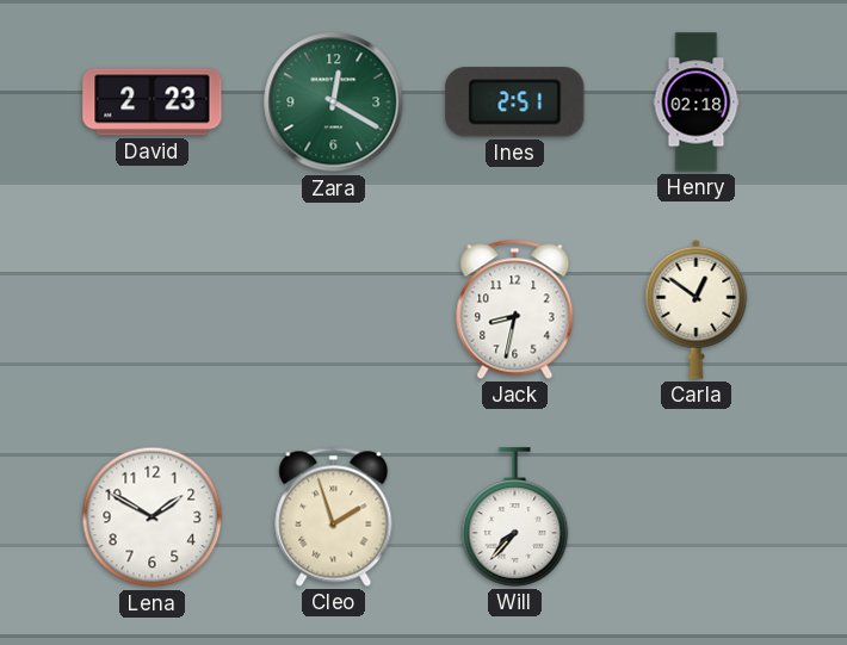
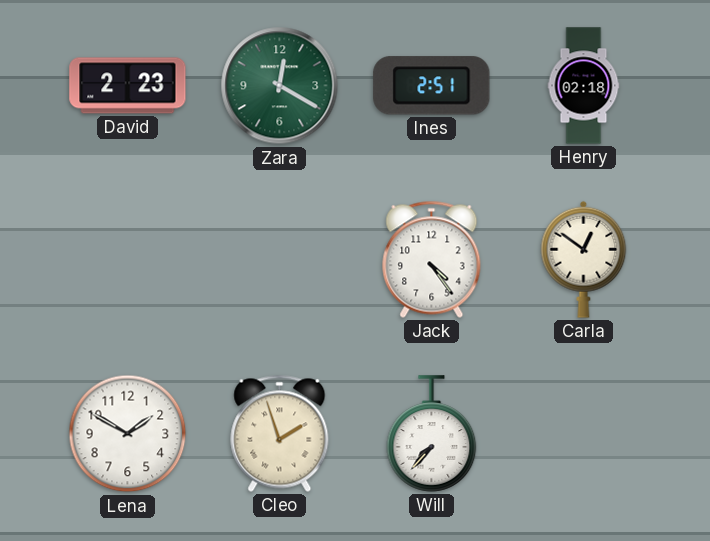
Jack: 8:32 -> 4:24 (432, 259)
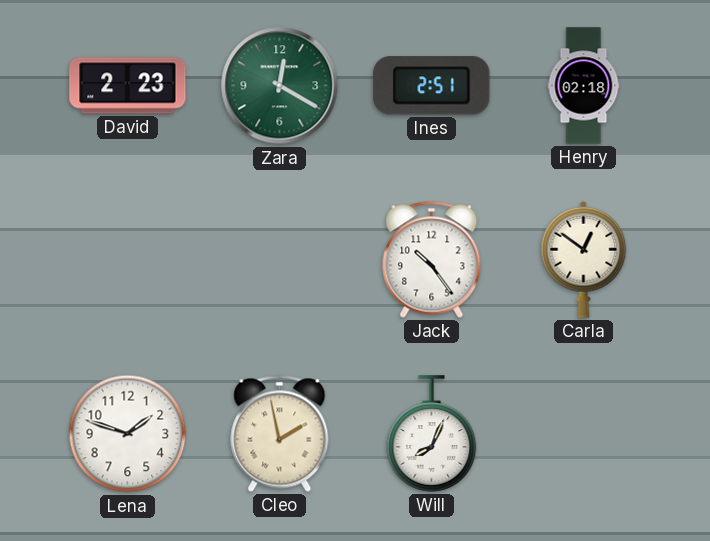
Jack: 4:24 -> 10:24 (432, 259)
Lena: 1:50 -> 1:48 (128, 434)
Cleo: 1:57 -> 1:58 (280, 433)
Will: 7:37 -> 8:04 (432, 434)
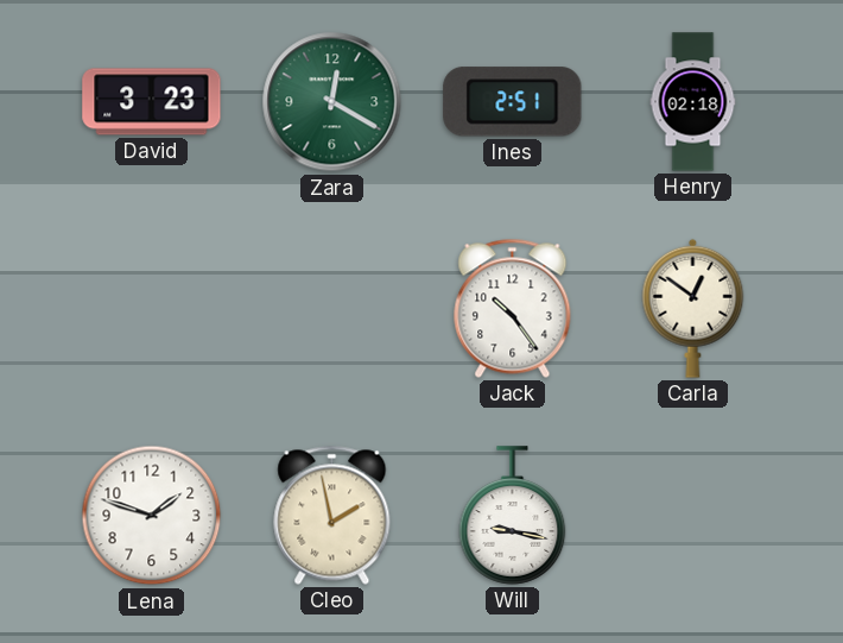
David: 2:23 -> 3:23 (152, 102)
Will: 8:04 -> 9:17 (513, 516)
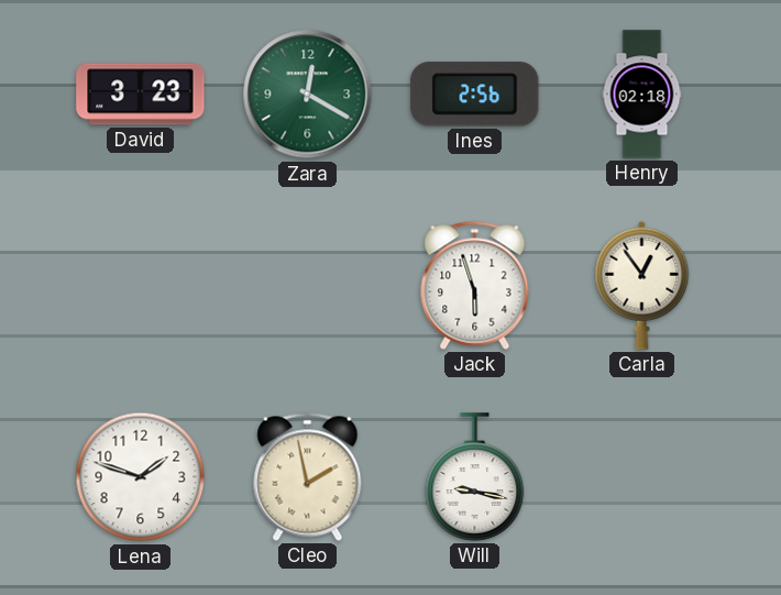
Ines: 2:51 -> 2:56 (475, 95)
Jack: 10:24 -> 5:57 (475, 285)
Carla: 12:51 -> 12:54 (642, 285)
